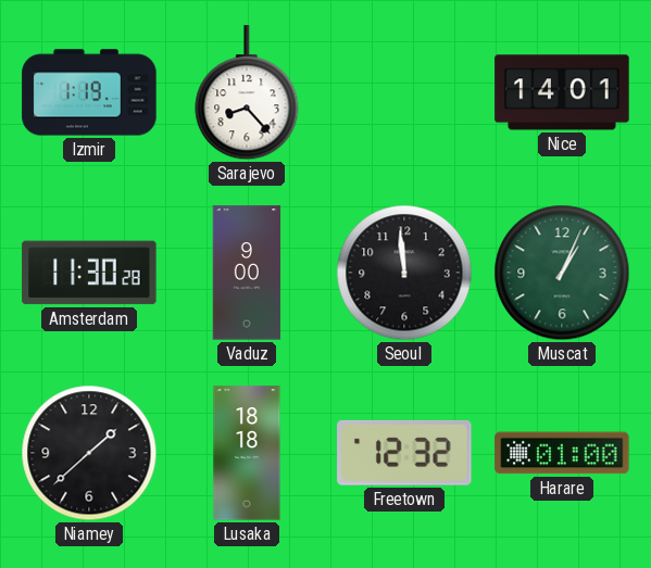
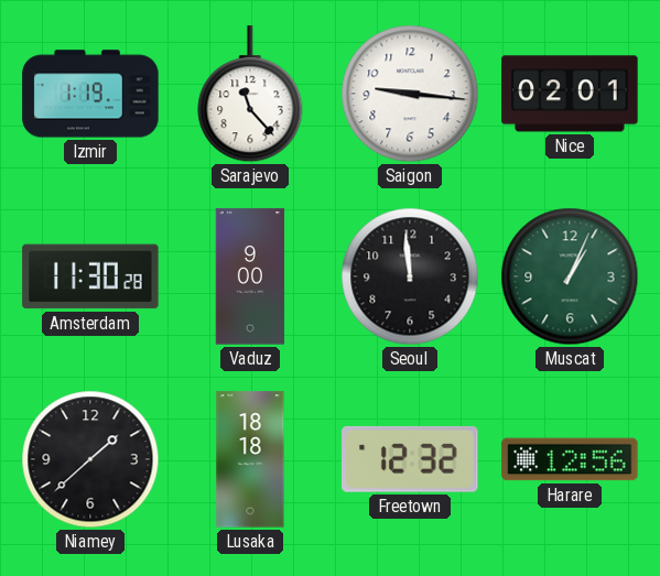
Sarajevo: 8:23 -> 11:23 (250, 95)
Saigon: none -> 9:16 (410, 94)
Nice: 14:01 -> 02:01 (570, 94)
Harare: 01:00 -> 12:56 (570, 459)
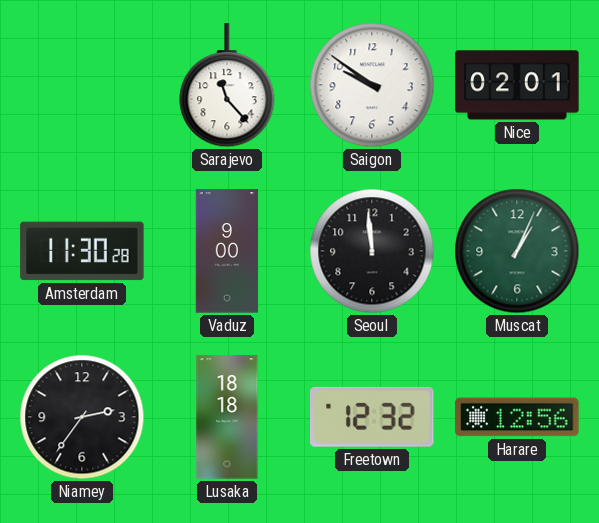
Izmir: 1:19 -> none (90, 94)
Saigon: 9:16 -> 9:51 (372, 85)
Niamey: 1:38 -> 2:36 (82, 417)
